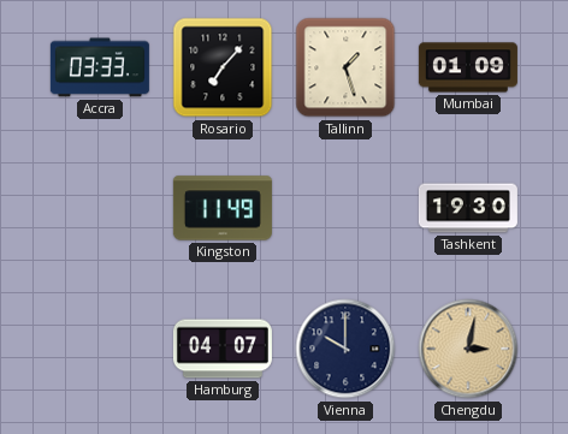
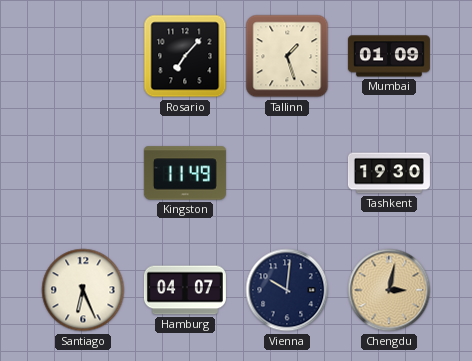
Accra: 03:33 -> none (100, 67)
Santiago: none -> 6:26 (83, 290)
Vienna: 10:00 -> 10:01 (287, 290)
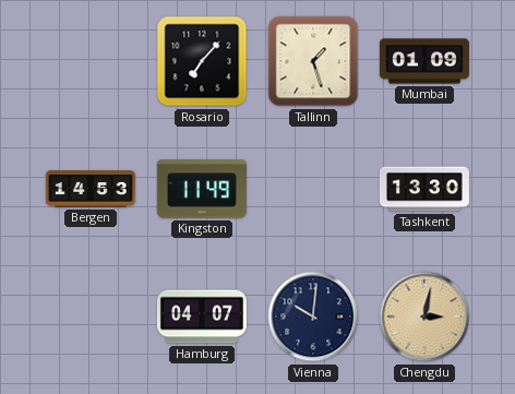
Bergen: none -> 14:53 (91, 189)
Tashkent: 19:30 -> 13:30 (424, 189)
Santiago: 6:26 -> none (83, 290)
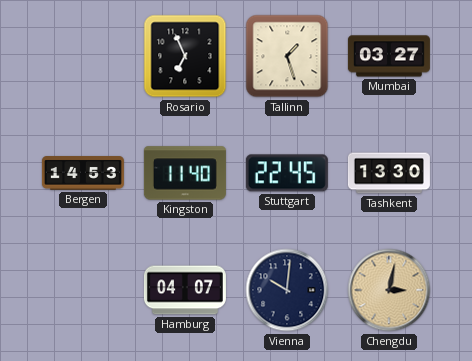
Rosario: 7:07 -> 6:56 (185, 56)
Mumbai: 01:09 -> 03:27 (389, 56)
Kingston: 11:49 -> 11:40 (185, 173)
Stuttgart: none -> 22:45 (287, 173)
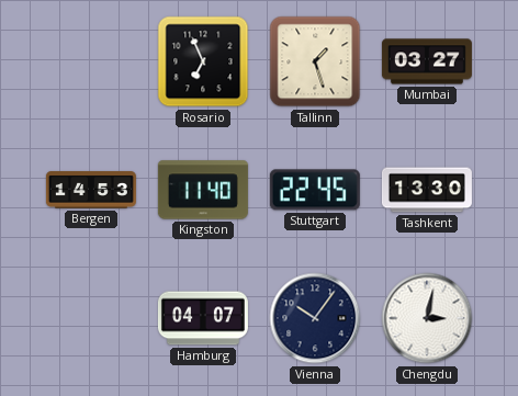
Vienna: 10:01 -> 10:06 (315, 318)
Chengdu dial: champagne -> white (427, 318)
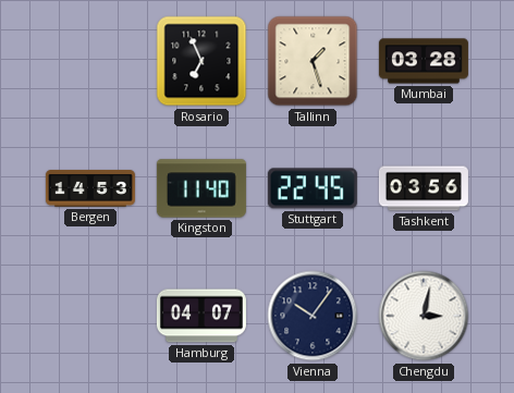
Mumbai: 03:27 -> 03:28 (424, 61)
Tashkent: 13:30 -> 03:56 (424, 188)
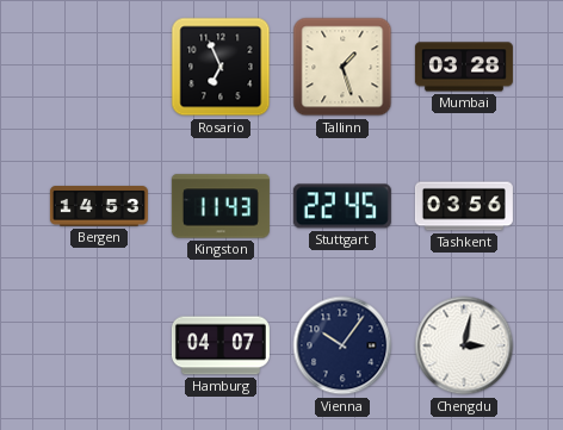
Kingston: 11:40 -> 11:43 (221, 206)
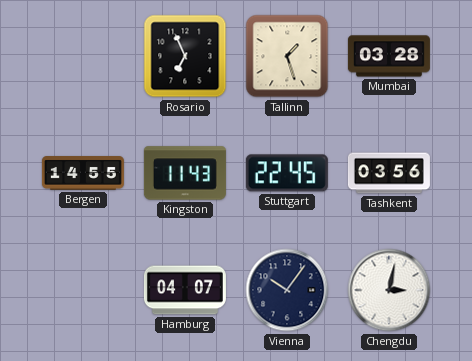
Bergen: 14:53 -> 14:55 (83, 173)
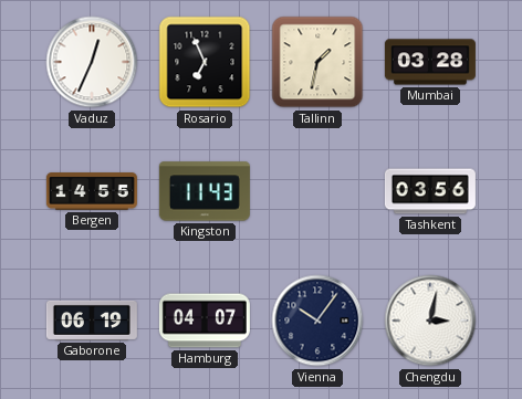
Vaduz: none -> 12:34 (92, 62)
Tallinn: 1:27 -> 1:32 (317, 62)
Stuttgart: 22:45 -> none (287, 173)
Gaborone: none -> 06:19 (92, 321)
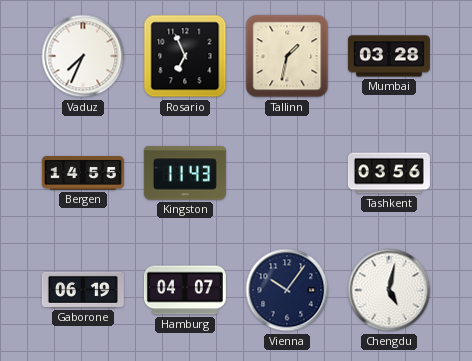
Vaduz: 12:34 -> 7:34 (83, 56)
Chengdu: 3:02 -> 5:02 (389, 290)
